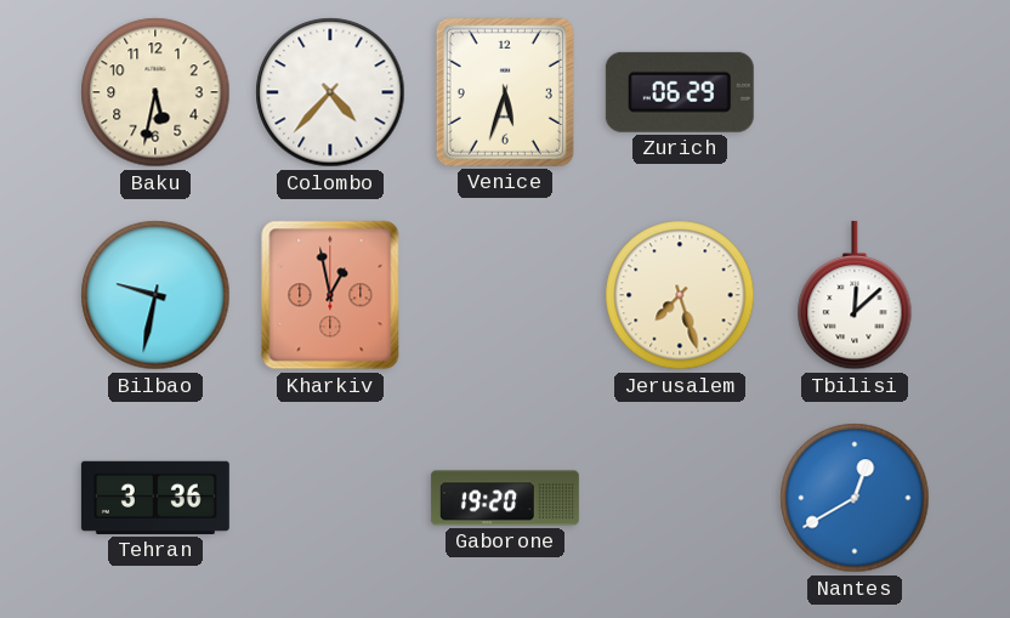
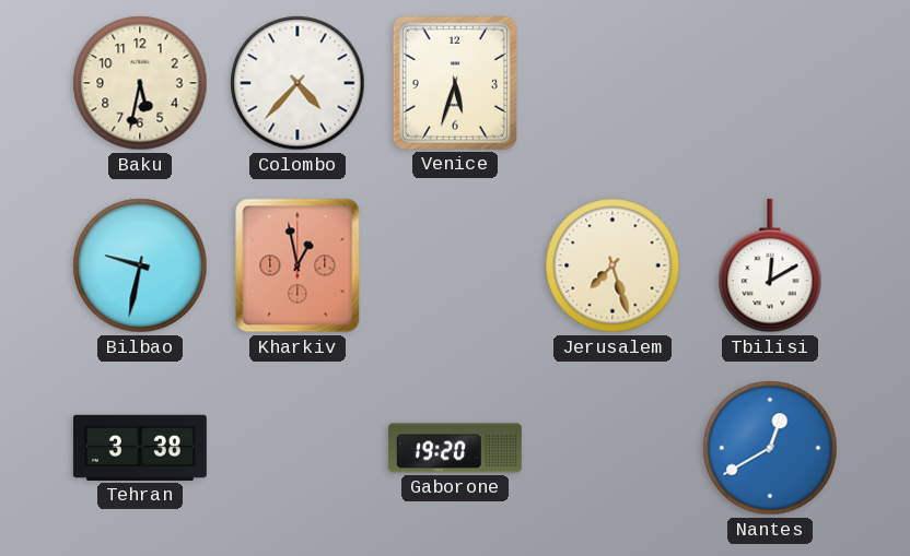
Zurich: 06:29 -> none (680, 92)
Tbilisi: 12:08 -> 12:10 (770, 265)
Tehran: 3:36 -> 3:38 (140, 448)
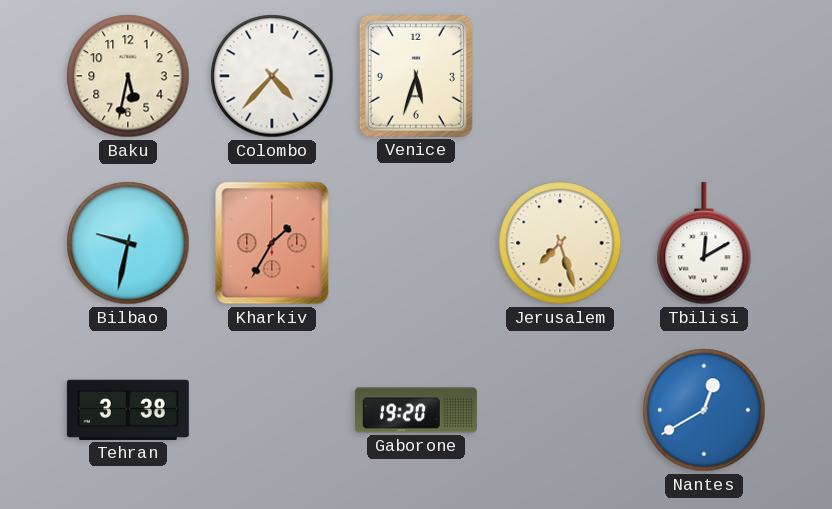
Kharkiv: 12:58 -> 1:35 (272, 243)
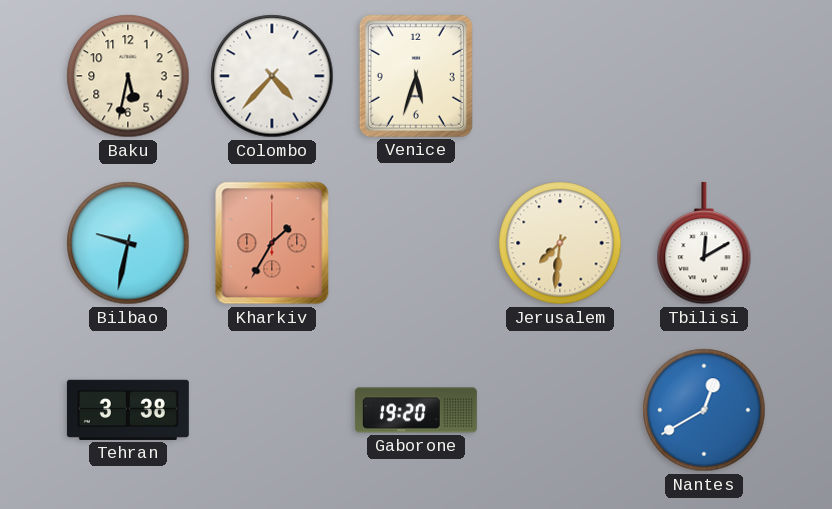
Jerusalem: 7:27 -> 7:31 (560, 243)
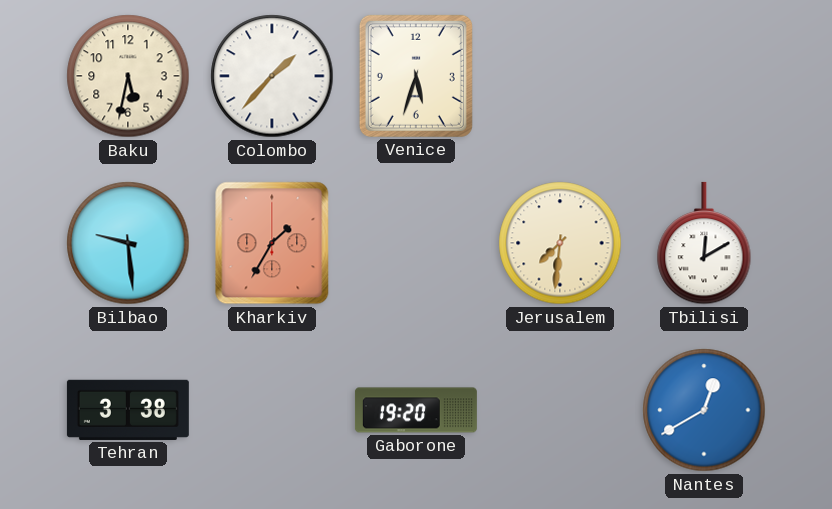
Colombo: 4:37 -> 1:37 (272, 76)
Bilbao: 9:32 -> 9:29 (128, 243)
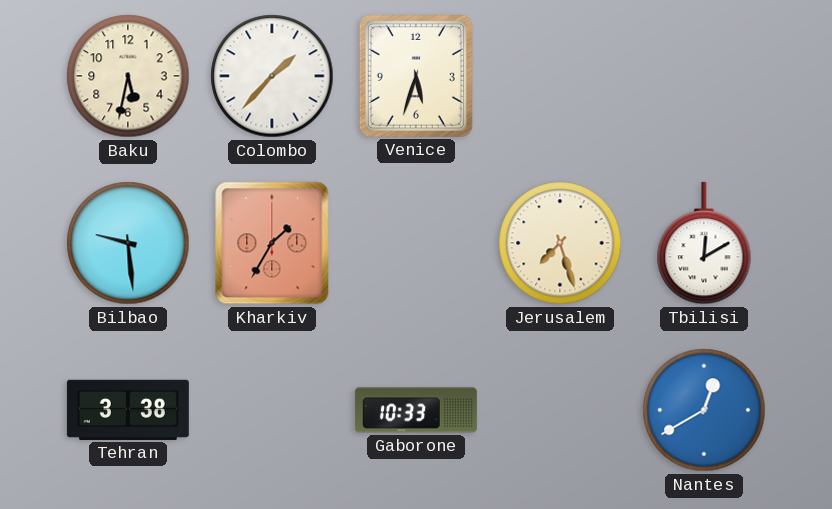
Jerusalem: 7:31 -> 7:27 (560, 243)
Gaborone: 19:20 -> 10:33 (416, 410)
